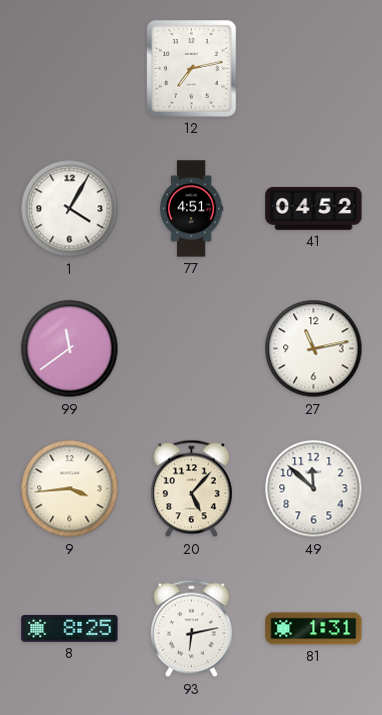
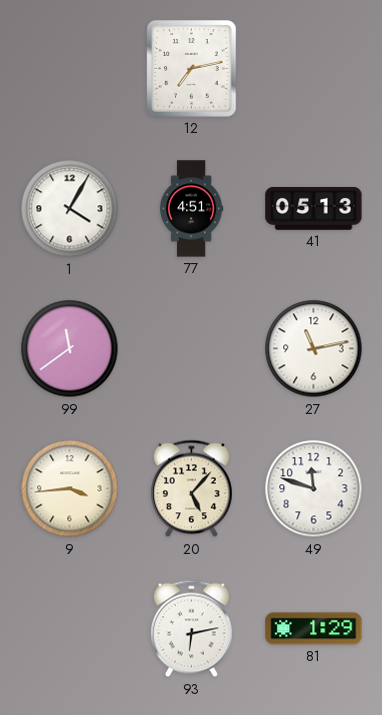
41: 04:52 -> 05:13 (314, 209)
49: 11:52 -> 11:48 (314, 489)
8: 8:25 -> none (70, 629)
81: 1:31 -> 1:29 (314, 629)
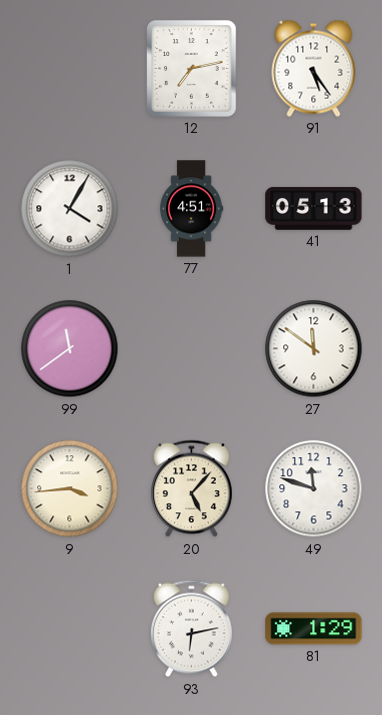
91: none -> 5:24 (314, 68)
27: 11:13 -> 11:51 (314, 349)
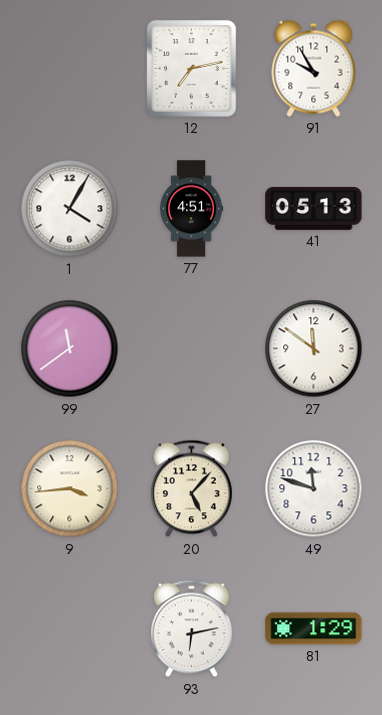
91: 5:24 -> 9:55 (314, 68)
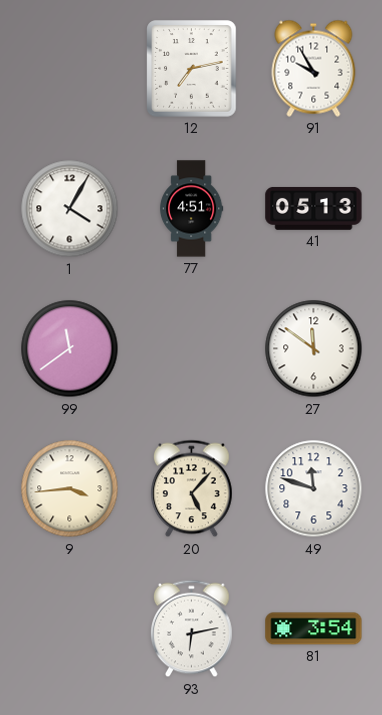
81: 1:29 -> 3:54 (314, 629)
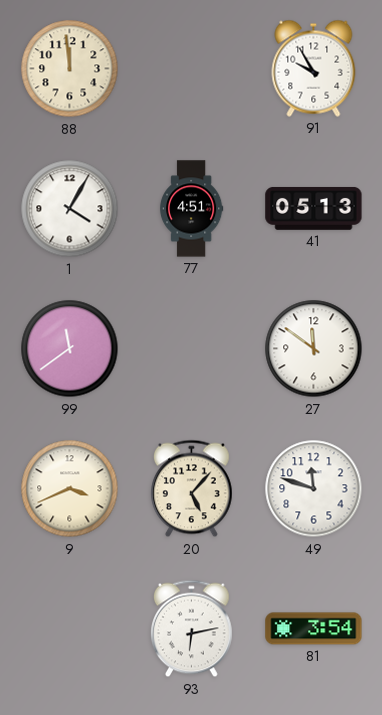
88: none -> 11:59 (70, 69)
12: 7:13 -> none (192, 69)
9: 3:44 -> 3:41 (70, 489)
